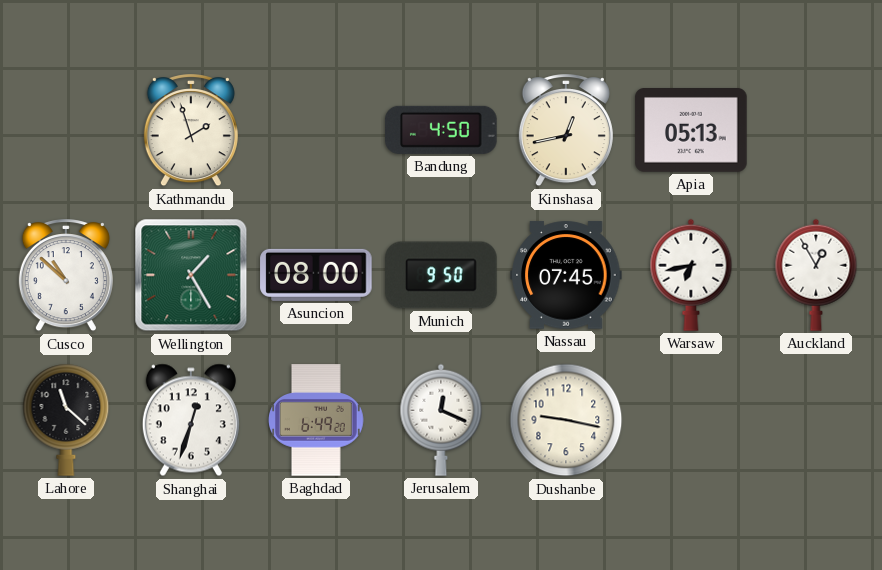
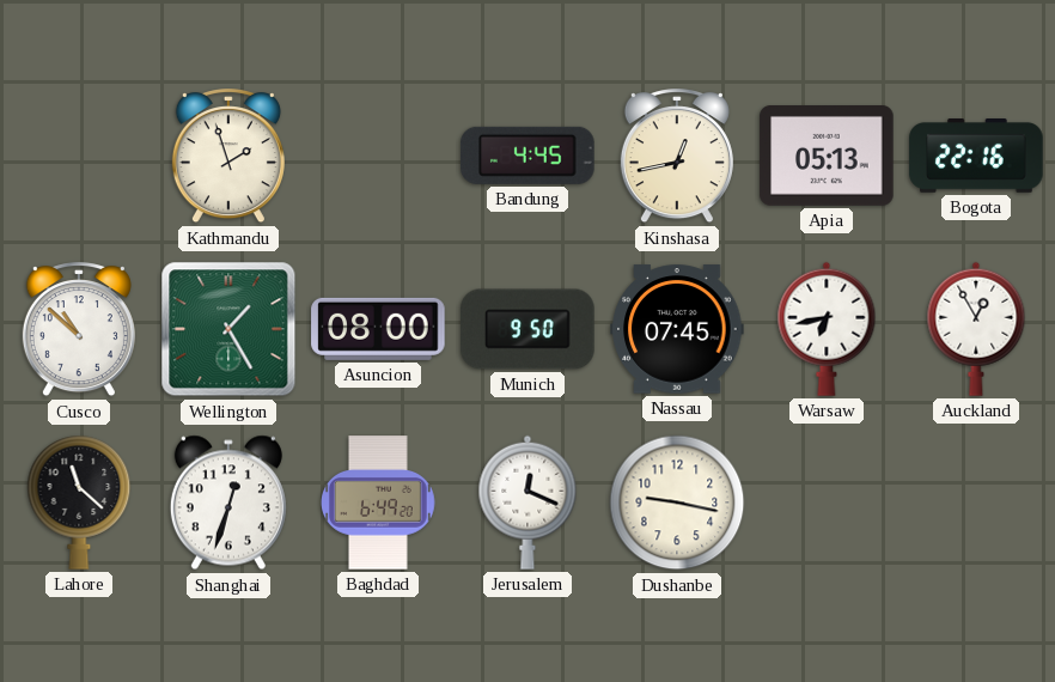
Bandung: 4:50 -> 4:45 (527, 156)
Bogota: none -> 22:16 (976, 157)
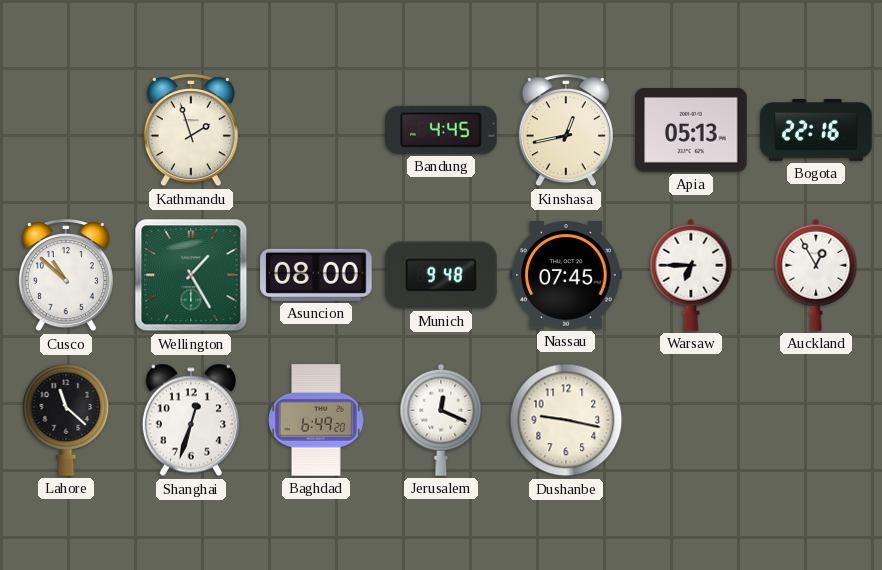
Munich: 9:50 -> 9:48 (441, 275)
Warsaw: 6:43 -> 6:45 (691, 275)
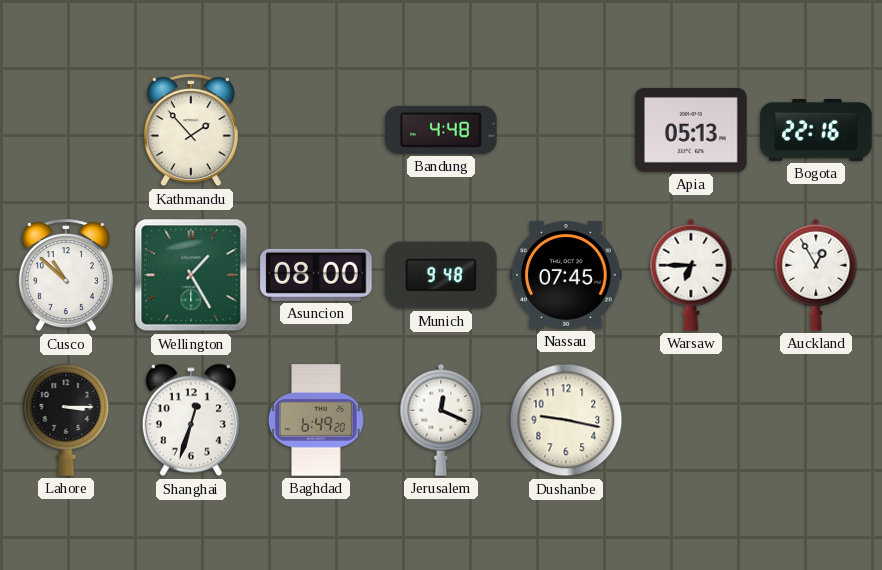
Kathmandu: 1:57 -> 1:53 (191, 131)
Bandung: 4:45 -> 4:48 (441, 130)
Kinshasa: 12:43 -> none (566, 131)
Lahore: 11:22 -> 3:15 (66, 420)
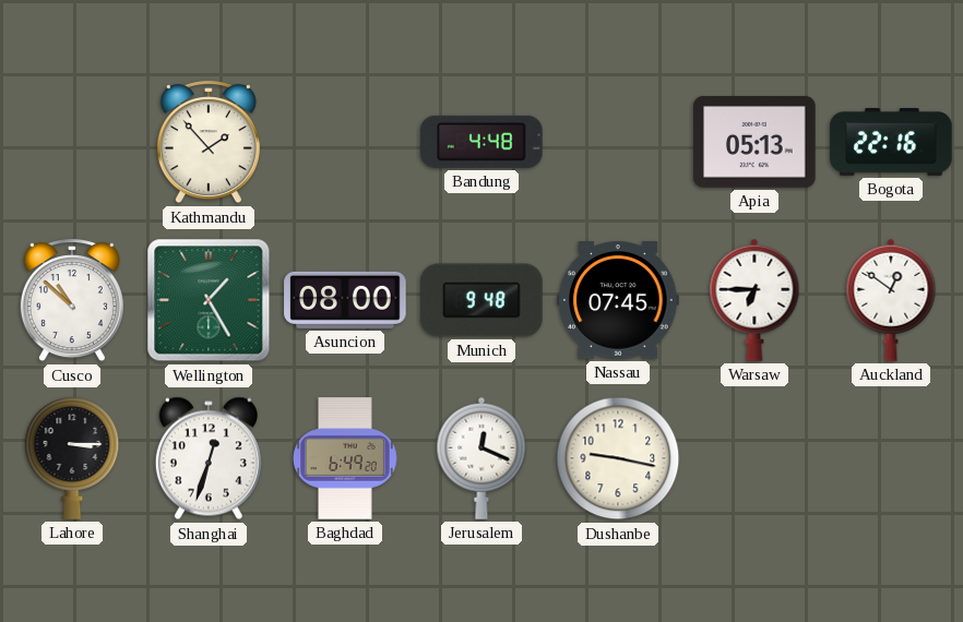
Auckland: 12:55 -> 12:51 (891, 300)
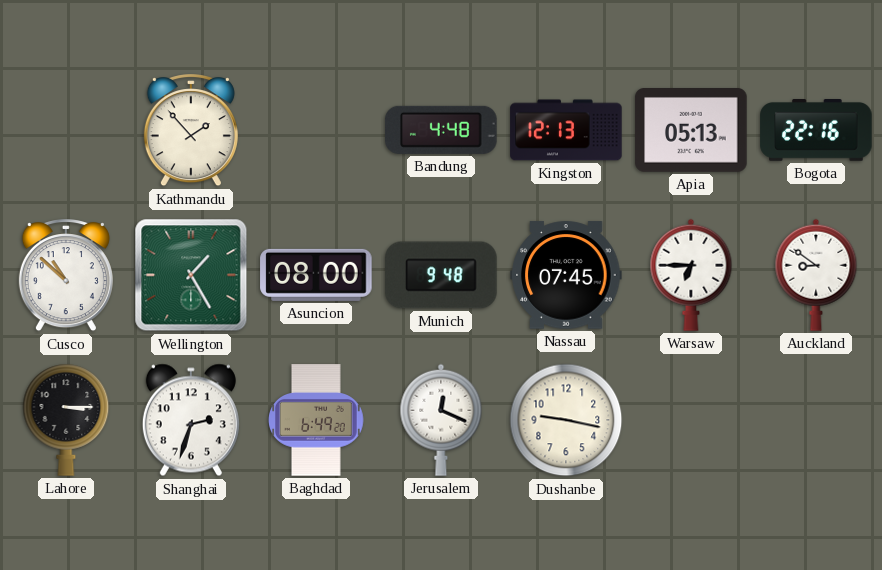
Kingston: none -> 12:13 (566, 130)
Auckland: 12:51 -> 8:51 (816, 275)
Shanghai: 12:33 -> 2:33 (191, 420)
